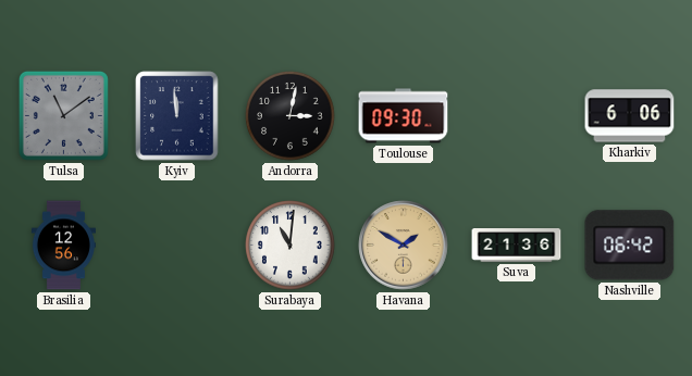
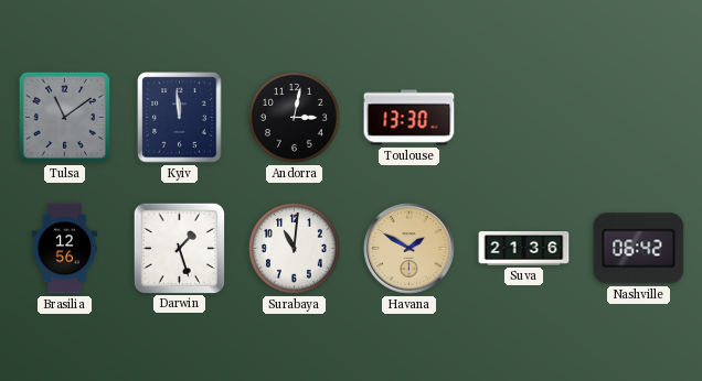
Toulouse: 09:30 -> 13:30 (410, 118)
Kharkiv: 6:06 -> none (630, 116)
Darwin: none -> 1:27 (179, 248)
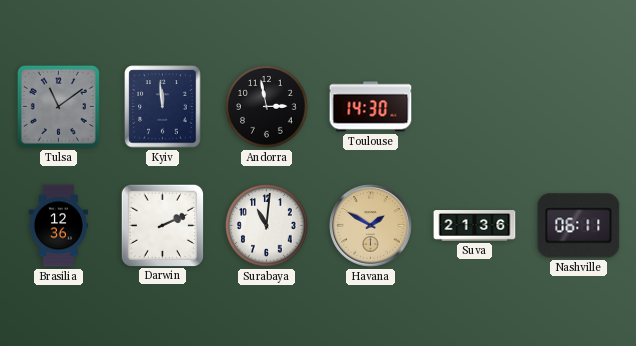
Andorra: 3:02 -> 2:58 (267, 107)
Toulouse: 13:30 -> 14:30 (371, 107)
Brasilia: 12:56 -> 12:36 (58, 226)
Darwin: 1:27 -> 2:11 (162, 225)
Nashville: 06:42 -> 06:11 (579, 226)
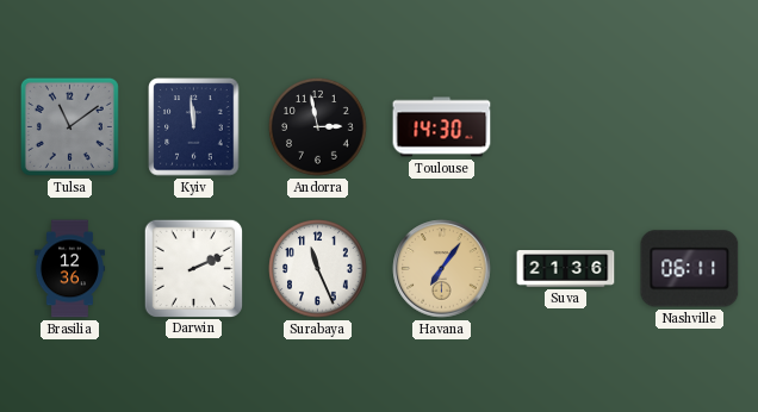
Surabaya: 11:01 -> 11:26 (318, 269)
Havana: 1:50 -> 7:06 (442, 269)
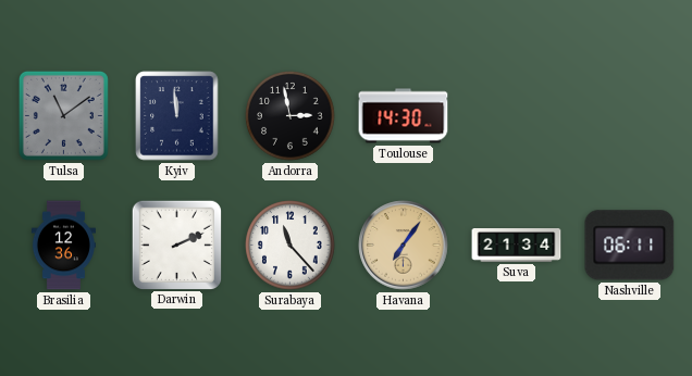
Surabaya: 11:26 -> 11:23 (291, 246)
Suva: 21:36 -> 21:34 (517, 246)
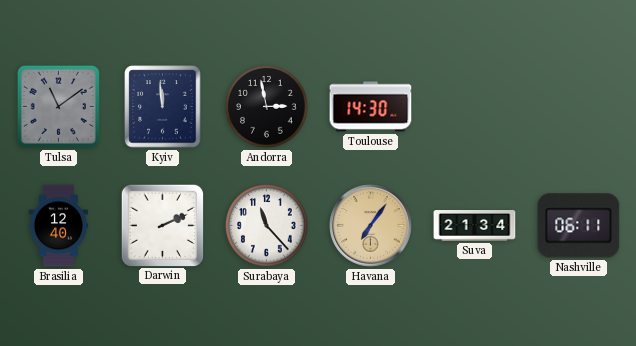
Brasilia: 12:36 -> 12:40 (58, 226)
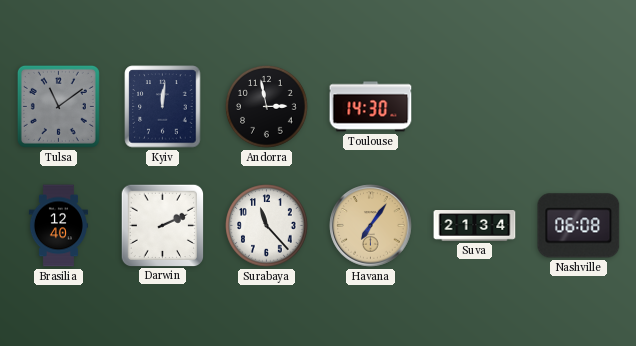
Kyiv: 11:59 -> 12:01 (163, 107)
Nashville: 06:11 -> 06:08 (579, 226)
